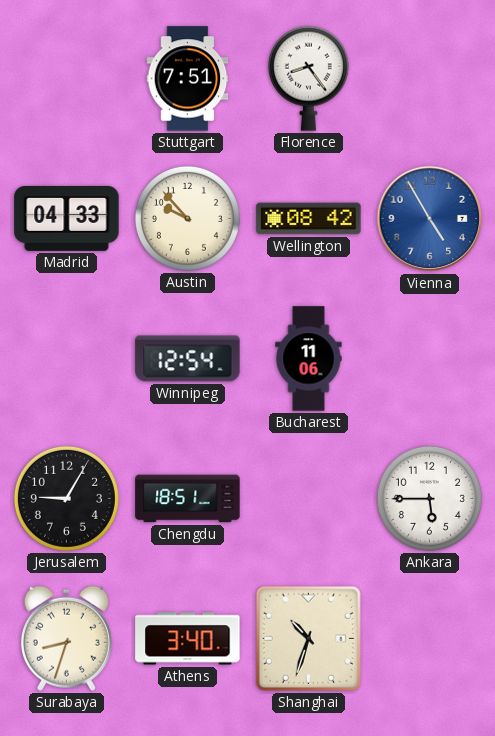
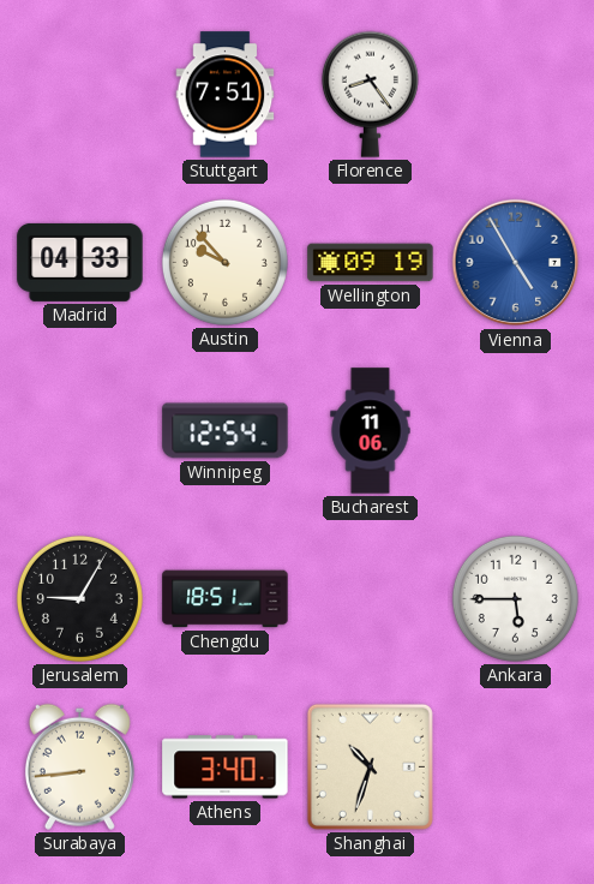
Wellington: 08:42 -> 09:19 (371, 263)
Surabaya: 8:33 -> 8:44 (79, 766)
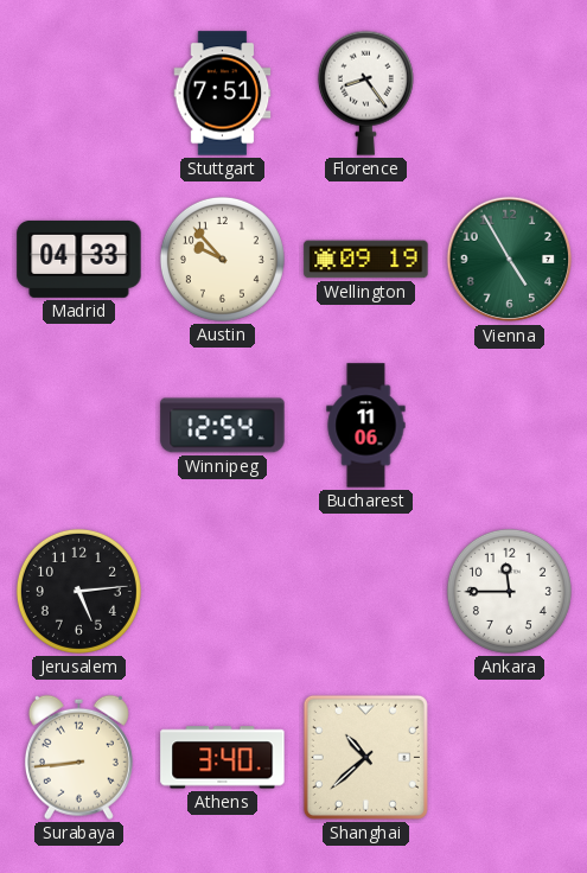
Vienna dial: blue -> green (510, 260)
Jerusalem: 9:05 -> 5:14 (78, 591)
Chengdu: 18:51 -> none (226, 599)
Ankara: 5:45 -> 11:45 (509, 591)
Shanghai: 10:33 -> 10:38 (365, 757)
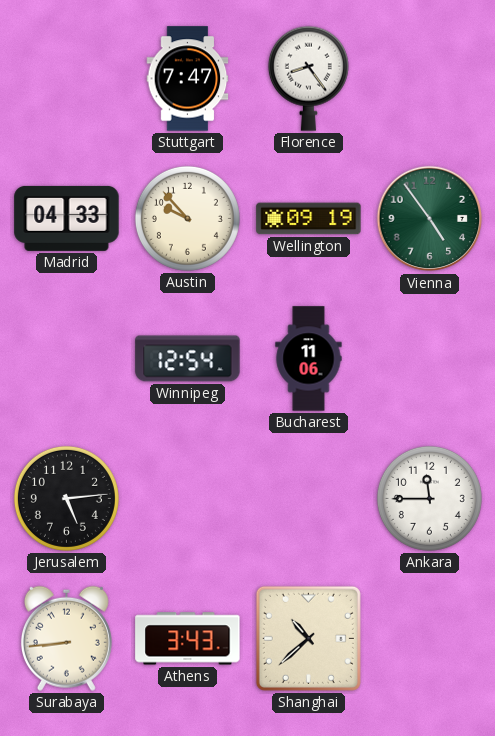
Stuttgart: 7:51 -> 7:47 (188, 79)
Vienna: 4:55 -> 4:54 (430, 219)
Athens: 3:40 -> 3:43 (188, 639)
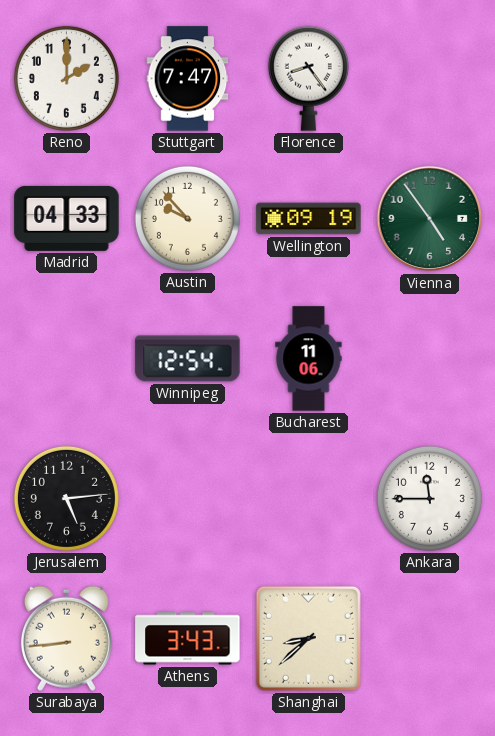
Reno: none -> 2:00 (66, 78)
Shanghai: 10:38 -> 8:38 (308, 638)
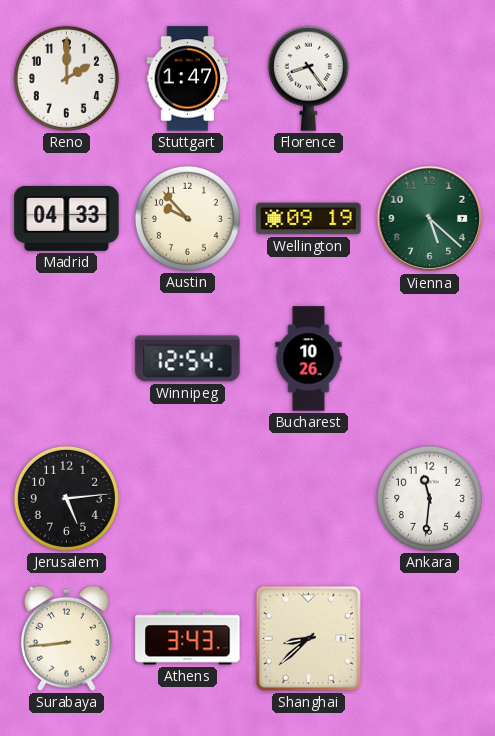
Stuttgart: 7:47 -> 1:47 (188, 79)
Vienna: 4:54 -> 5:22 (430, 219)
Bucharest: 11:06 -> 10:26 (309, 359)
Ankara: 11:45 -> 11:31 (429, 498)
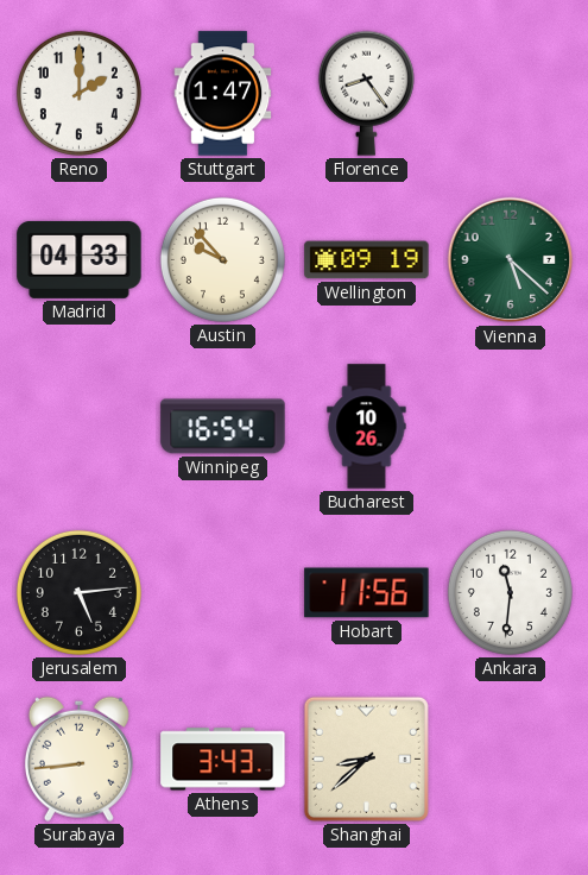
Winnipeg: 12:54 -> 16:54 (223, 427)
Hobart: none -> 11:56 (367, 593)
